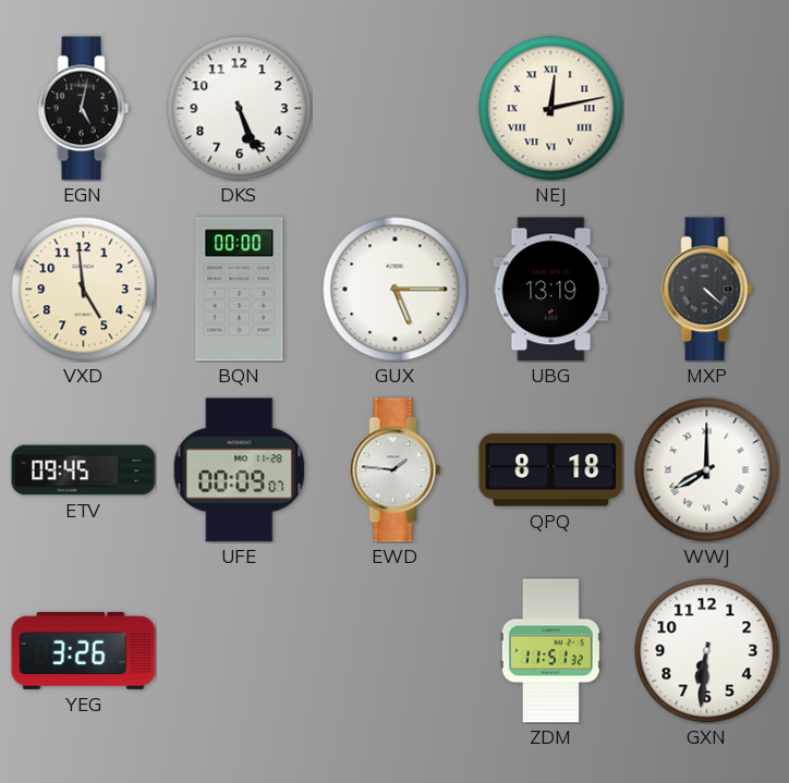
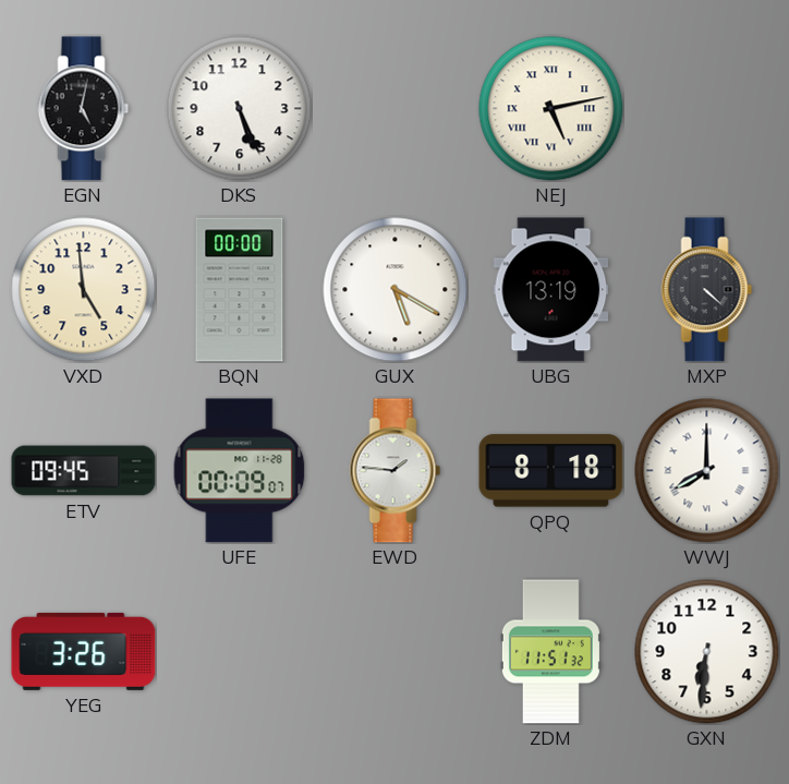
NEJ: 12:13 -> 5:13 (551, 109)
GUX: 5:15 -> 5:20 (396, 290)
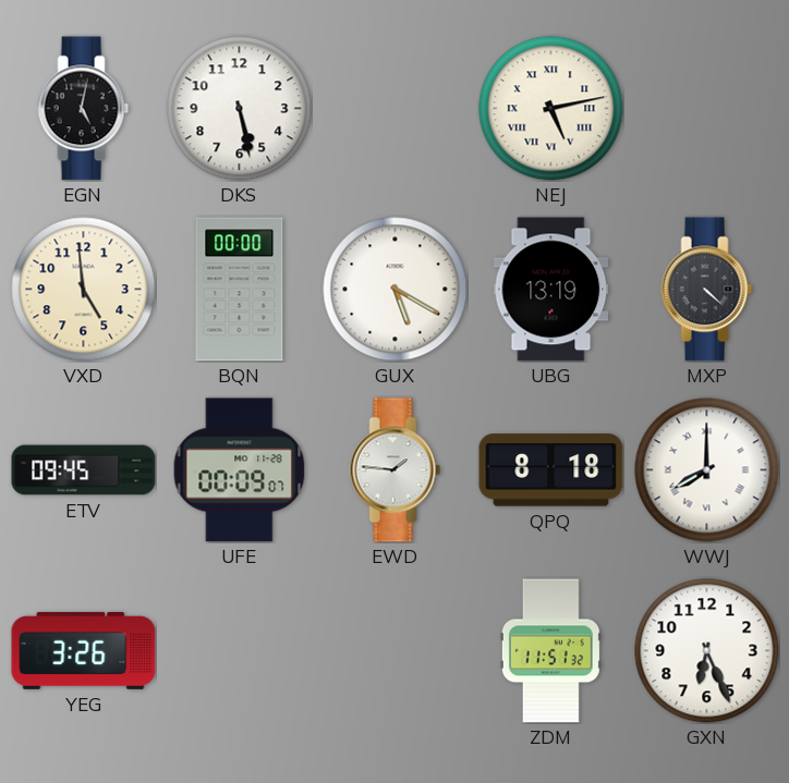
DKS: 5:26 -> 5:28 (240, 109)
GXN: 6:31 -> 6:26 (707, 651)
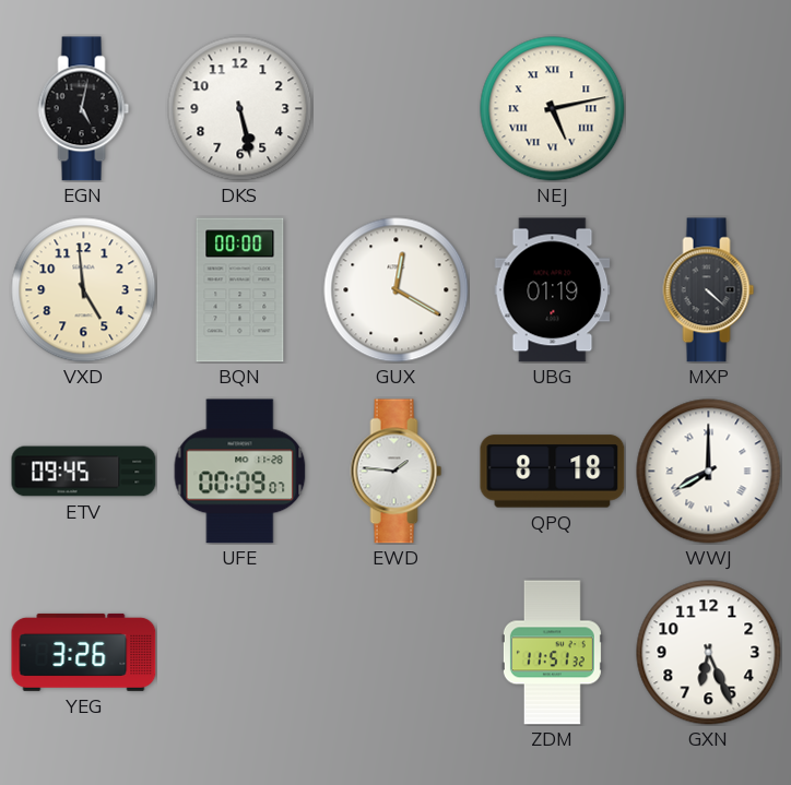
GUX: 5:20 -> 12:20 (397, 290)
UBG: 13:19 -> 01:19 (553, 290)
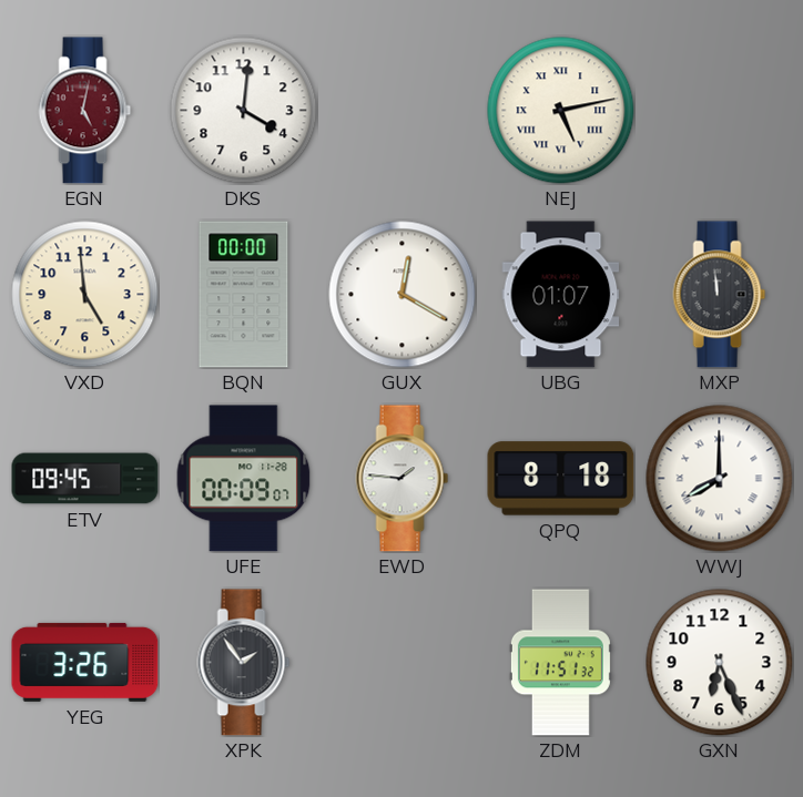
EGN dial: black -> burgundy (85, 111)
DKS: 5:28 -> 4:01 (244, 111)
UBG: 01:19 -> 01:07 (561, 295)
MXP: 4:22 -> 11:59 (720, 295)
XPK: none -> 1:54 (244, 663)
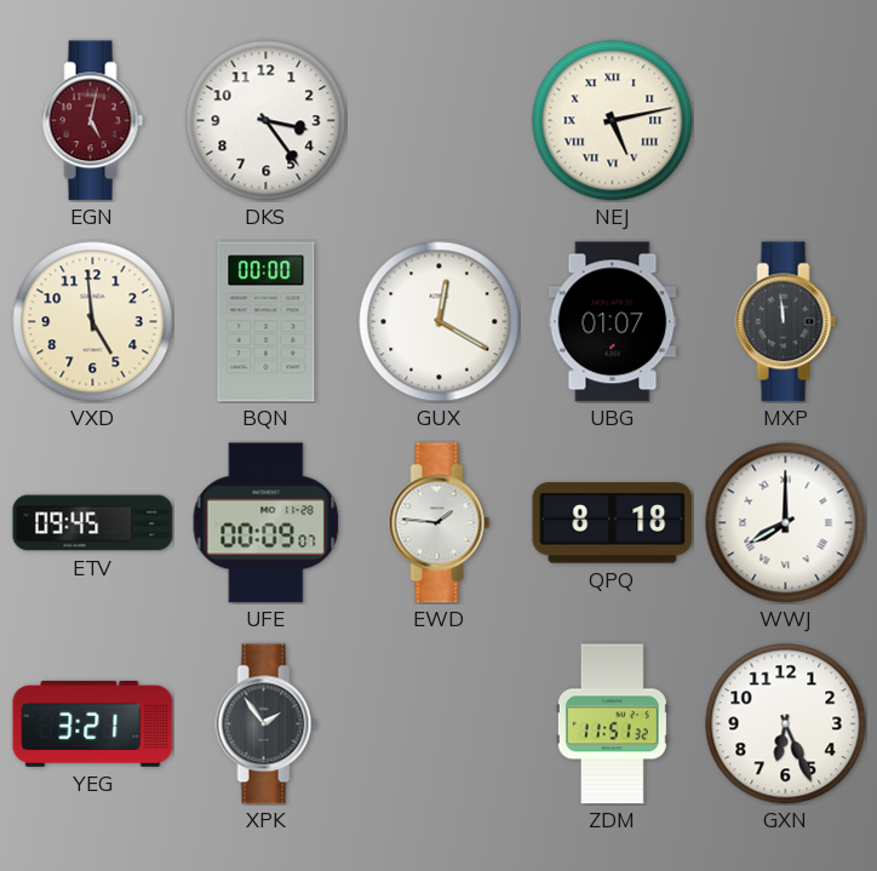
DKS: 4:01 -> 3:24 (266, 121)
YEG: 3:26 -> 3:21 (93, 723)
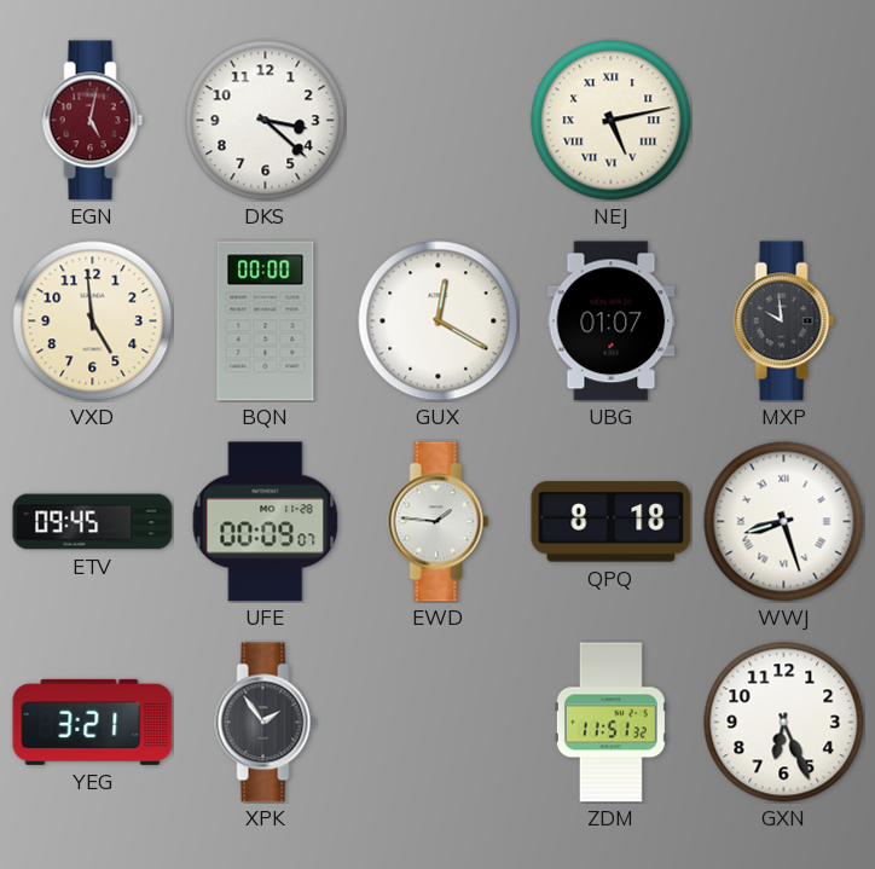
DKS: 3:24 -> 3:22 (266, 121)
MXP: 11:59 -> 9:59 (784, 321)
WWJ: 8:00 -> 8:27 (784, 522)
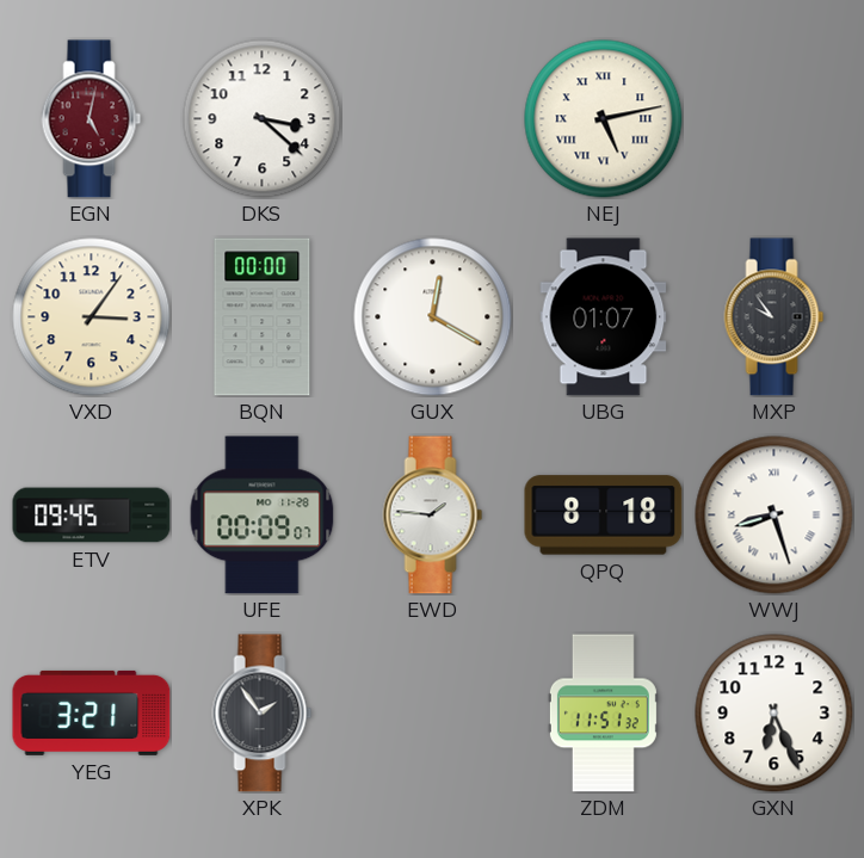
VXD: 4:59 -> 3:06 (92, 317)
MXP: 9:59 -> 9:54 (774, 317)
